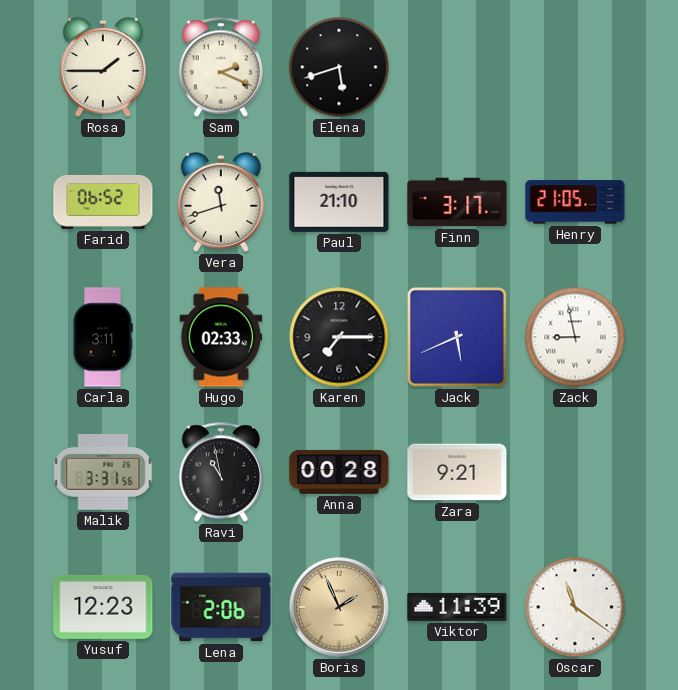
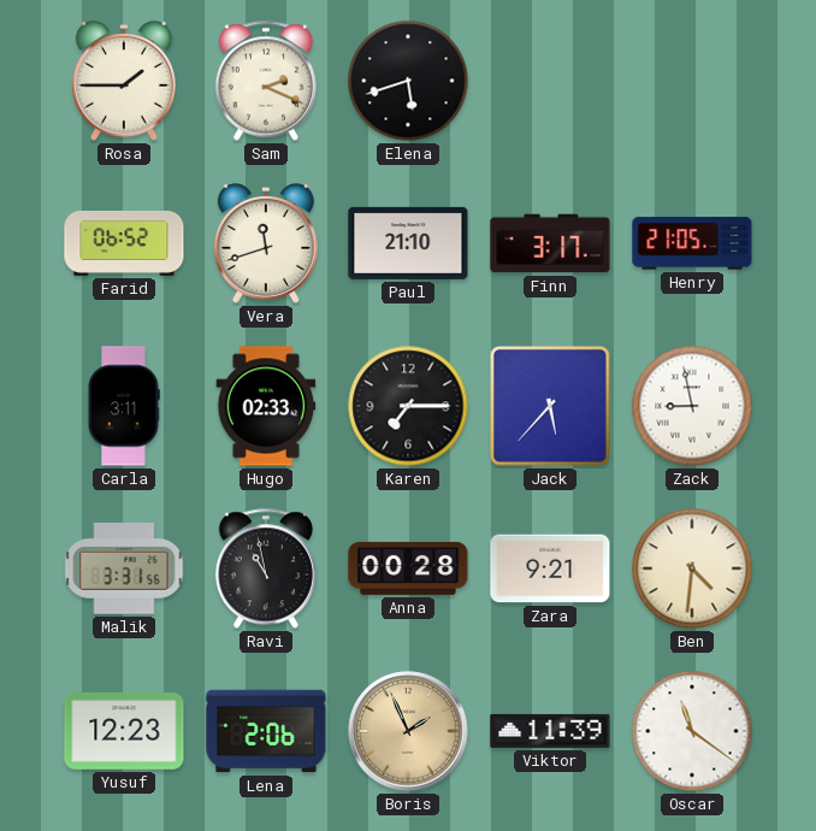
Jack: 5:41 -> 5:37 (550, 406)
Ben: none -> 4:31 (692, 568)
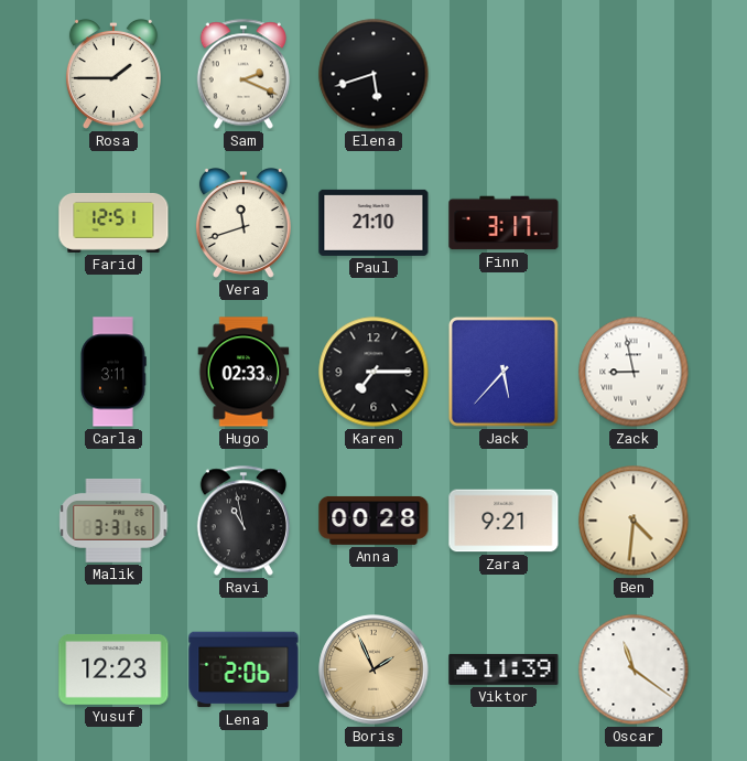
Farid: 06:52 -> 12:51 (113, 223)
Henry: 21:05 -> none (692, 243)
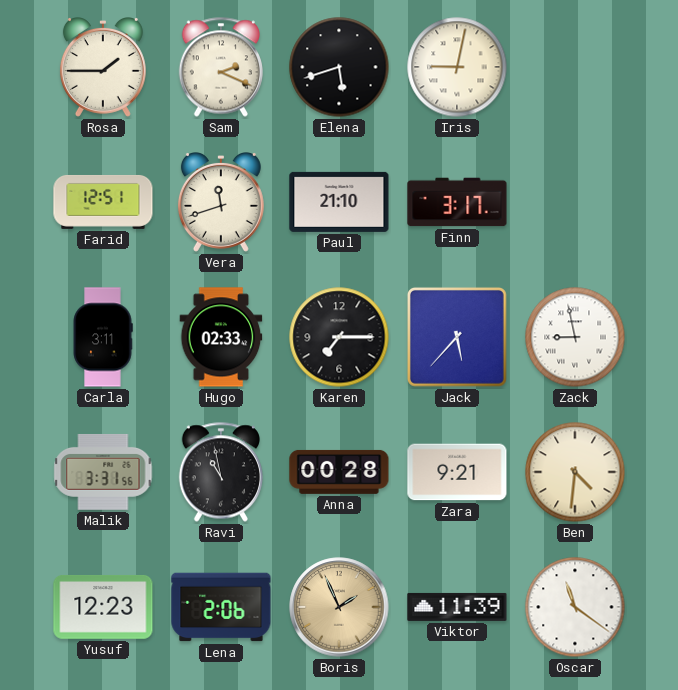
Iris: none -> 9:02 (457, 67)
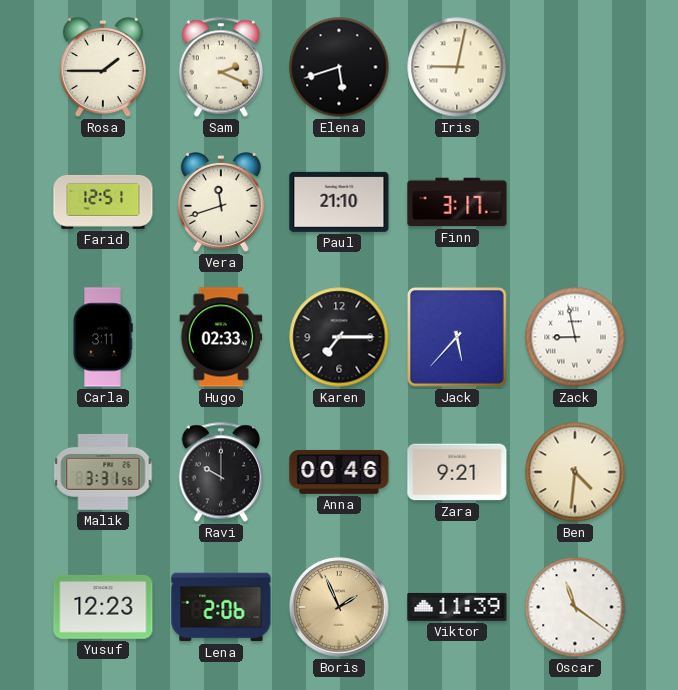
Ravi: 10:58 -> 10:00 (221, 472)
Anna: 00:28 -> 00:46 (339, 472)
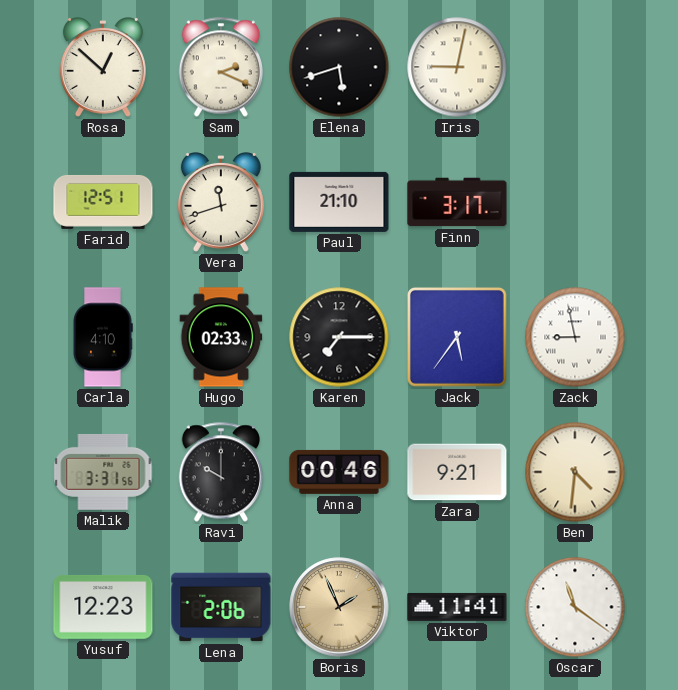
Rosa: 1:45 -> 12:52 (103, 68)
Carla: 3:11 -> 4:10 (103, 337)
Jack: 5:37 -> 5:36 (457, 337)
Viktor: 11:39 -> 11:41 (457, 607)
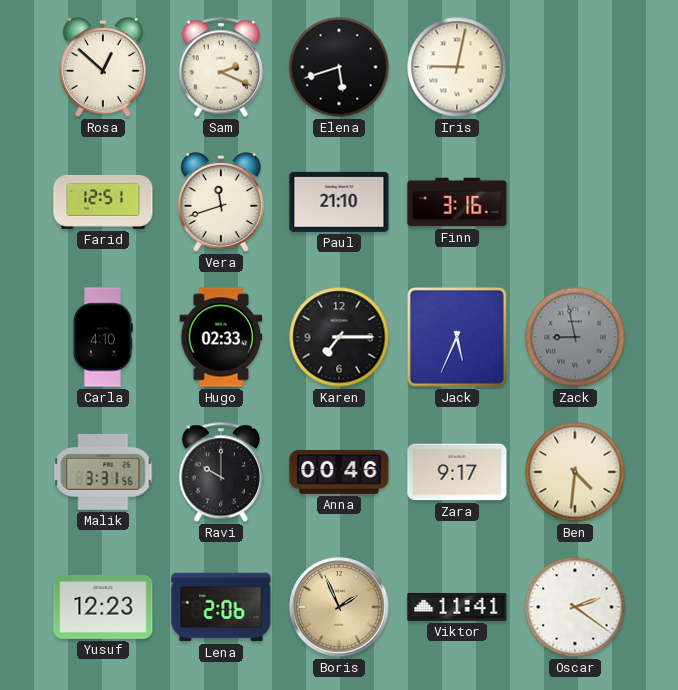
Finn: 3:17 -> 3:16 (457, 202)
Jack: 5:36 -> 5:34 (457, 337)
Zack dial: white -> grey (575, 337)
Zara: 9:21 -> 9:17 (457, 472)
Oscar: 11:21 -> 2:21 (575, 607)
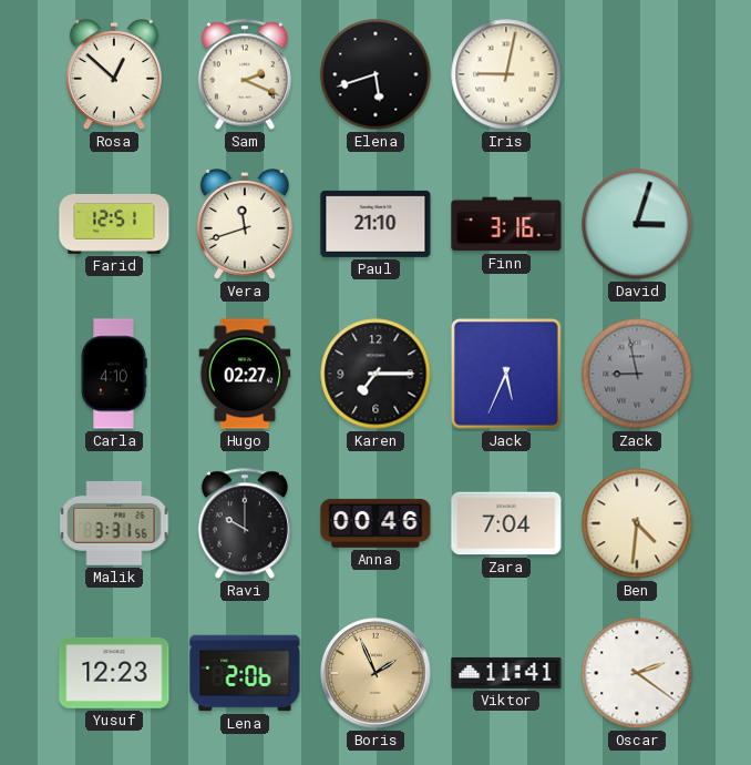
David: none -> 3:03 (637, 224)
Hugo: 02:33 -> 02:27 (245, 374)
Zara: 9:17 -> 7:04 (506, 523)
